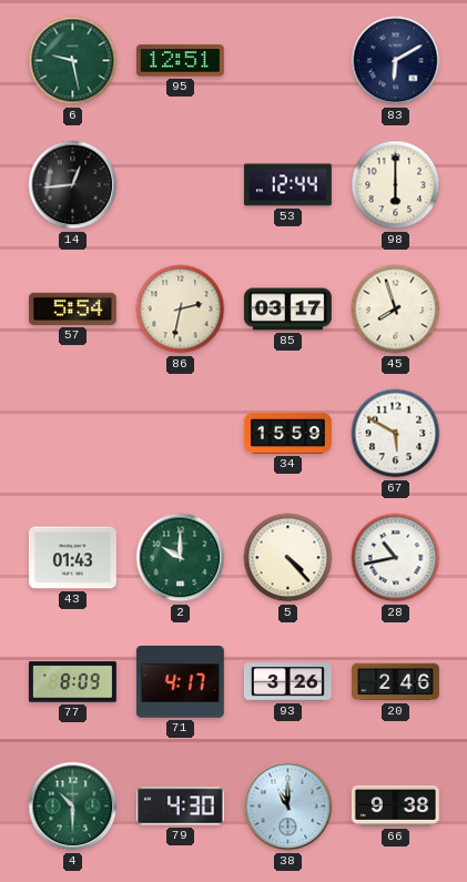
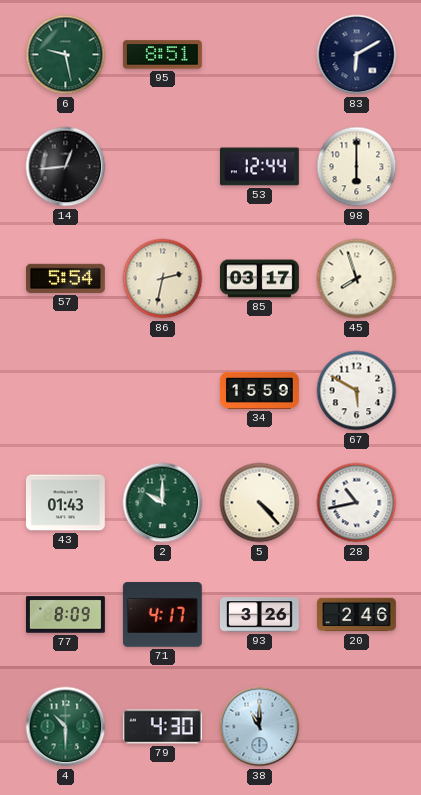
95: 12:51 -> 8:51 (162, 55)
66: 9:38 -> none (395, 805)
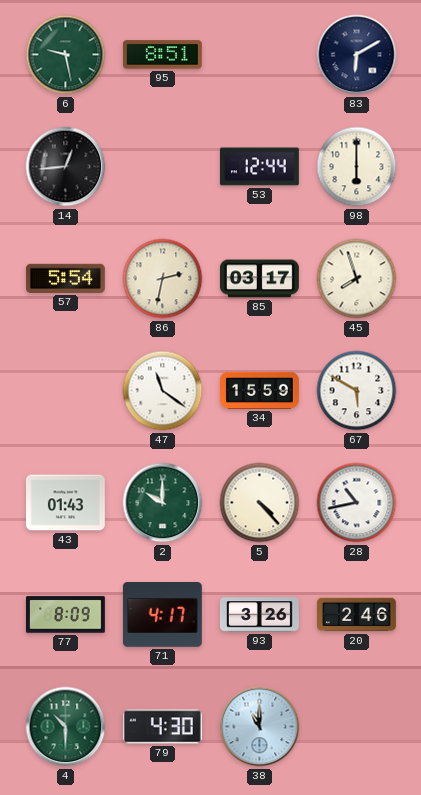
47: none -> 11:21 (163, 391)
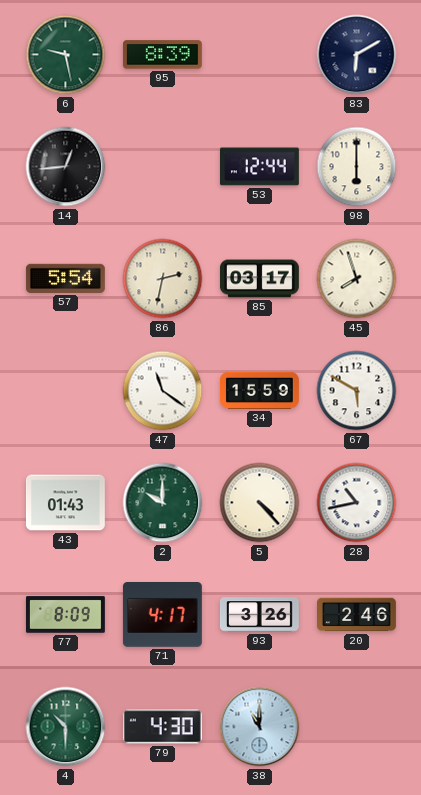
95: 8:51 -> 8:39 (162, 55)
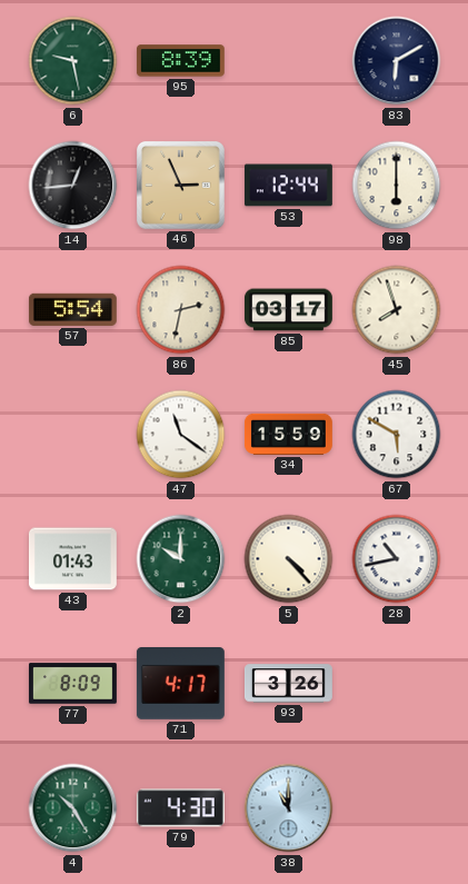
46: none -> 2:56 (180, 185)
20: 2:46 -> none (357, 615)
4: 10:30 -> 10:25 (73, 808)
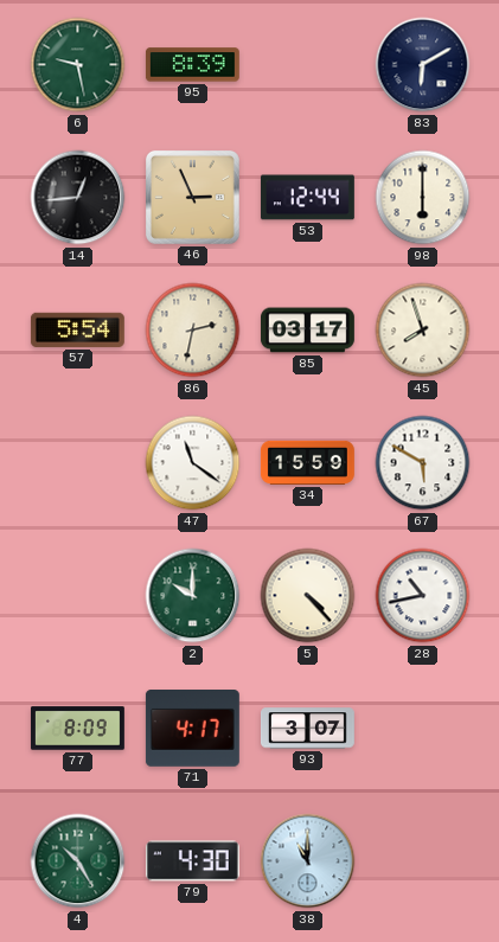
43: 01:43 -> none (72, 559)
93: 3:26 -> 3:07 (307, 729)
